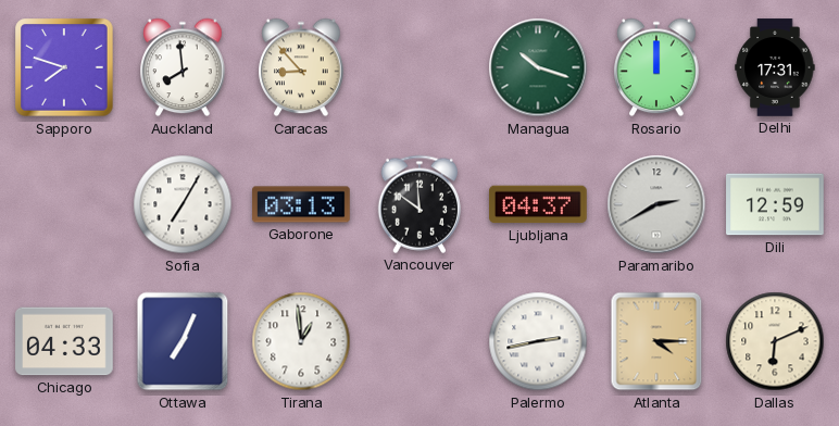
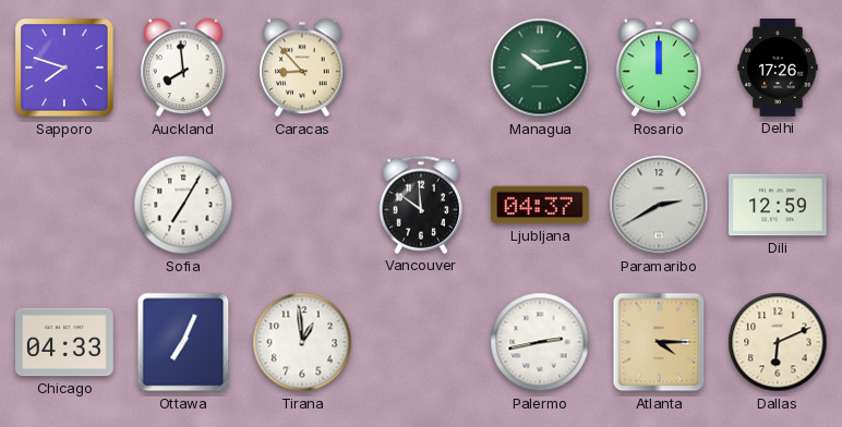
Managua: 10:18 -> 10:13 (540, 68)
Delhi: 17:31 -> 17:26 (778, 68)
Gaborone: 03:13 -> none (301, 204)
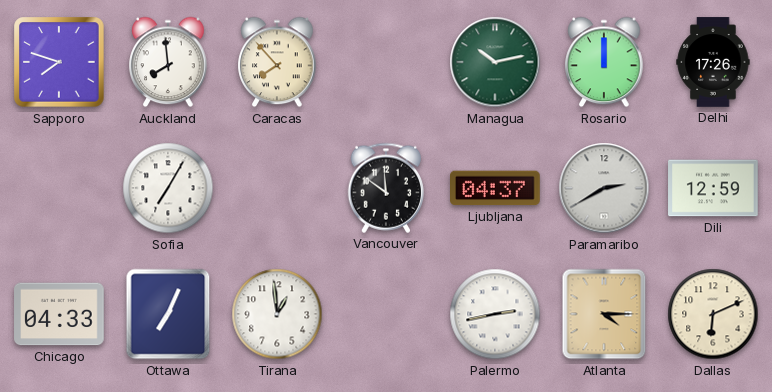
Caracas: 8:53 -> 7:53 (277, 62)
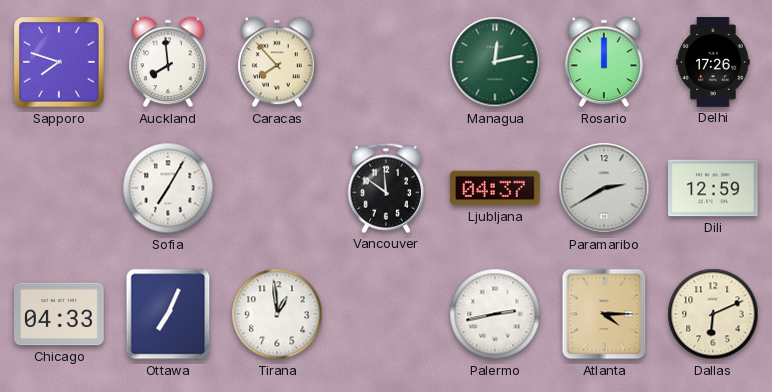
Managua: 10:13 -> 12:13 (495, 62)
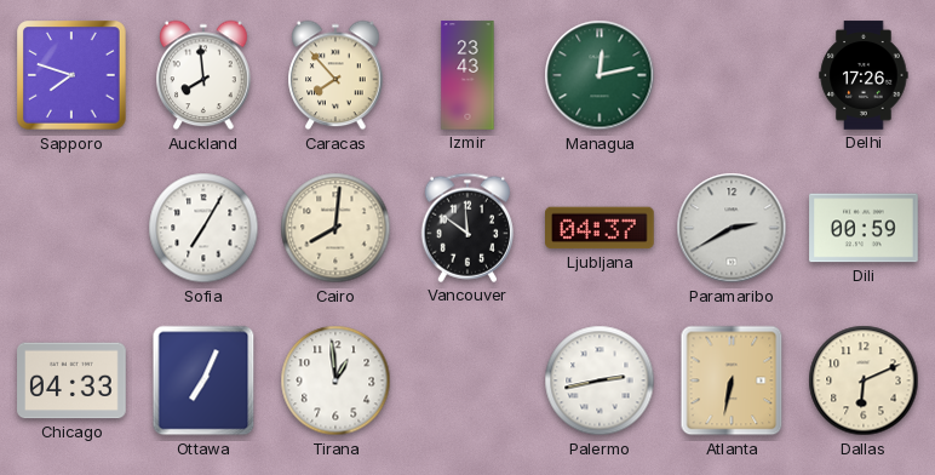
Izmir: none -> 23:43 (468, 75)
Rosario: 12:00 -> none (604, 62)
Cairo: none -> 8:01 (335, 228)
Dili: 12:59 -> 00:59 (864, 228)
Atlanta: 4:15 -> 6:32 (732, 380)
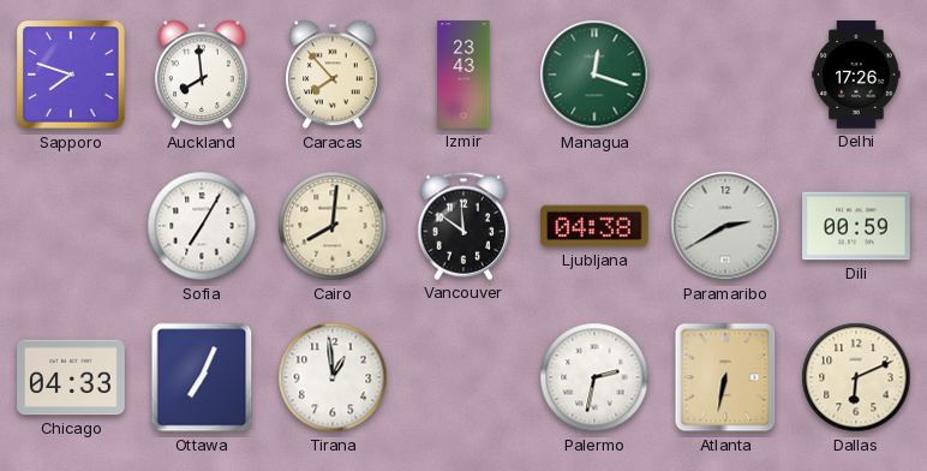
Managua: 12:13 -> 12:18 (594, 74)
Ljubljana: 04:37 -> 04:38 (596, 226)
Palermo: 2:43 -> 2:32 (594, 377)
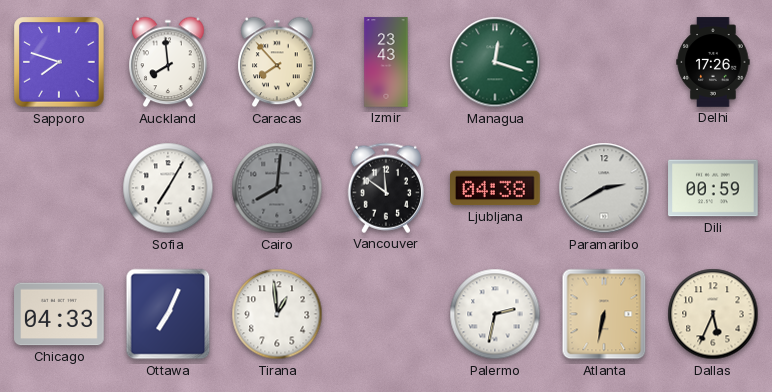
Cairo dial: cream -> grey (277, 188)
Dallas: 6:11 -> 5:34 (713, 314)
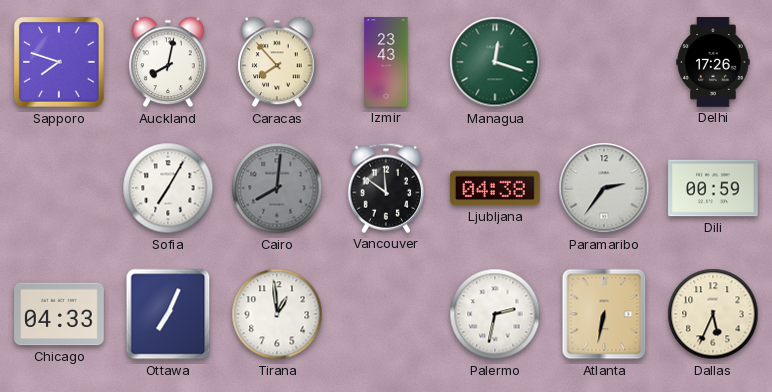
Auckland: 7:59 -> 8:02 (168, 62)
Paramaribo: 2:40 -> 2:36 (604, 188)
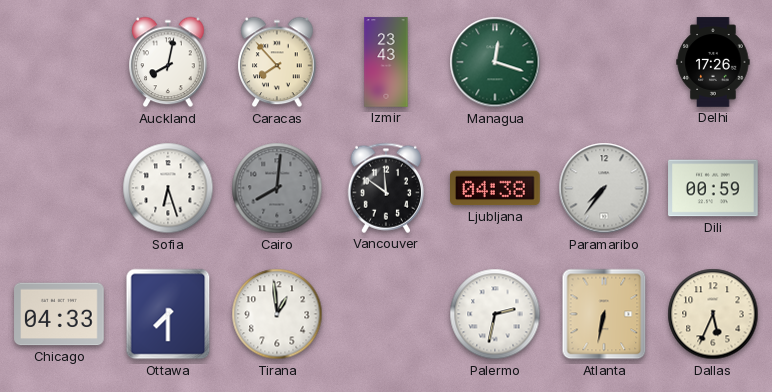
Sapporo: 7:48 -> none (59, 62)
Sofia: 7:05 -> 6:27 (168, 188)
Paramaribo: 2:36 -> 7:36 (604, 188)
Ottawa: 7:04 -> 7:30 (168, 314)
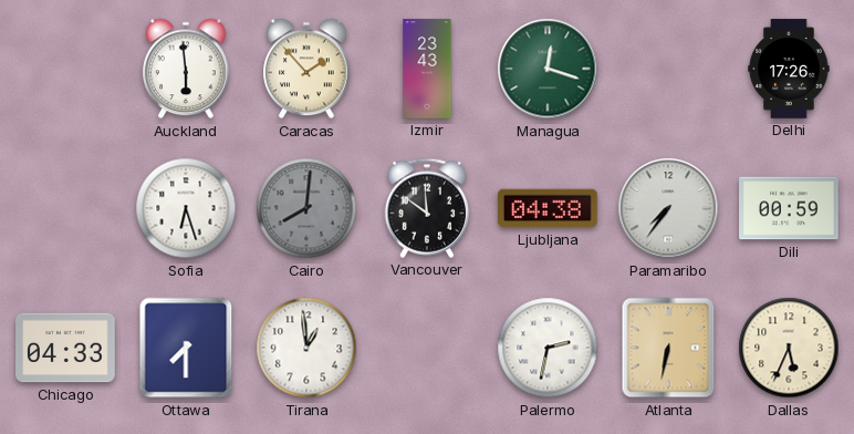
Auckland: 8:02 -> 5:59 (186, 69)
Caracas: 7:53 -> 1:53 (306, 69)
